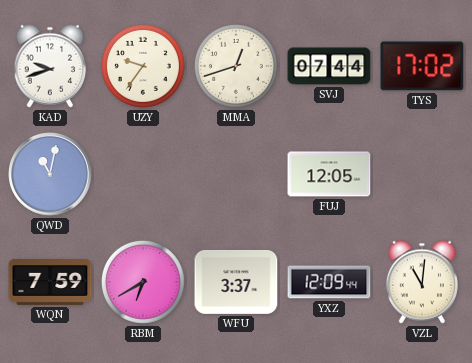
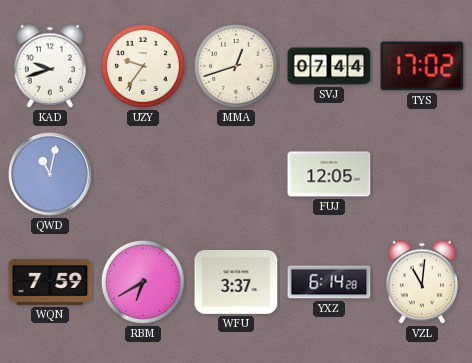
YXZ: 12:09 -> 6:14 (329, 282)
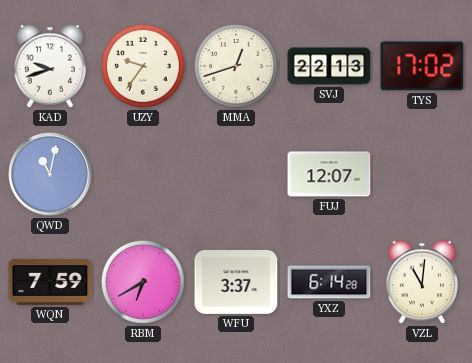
SVJ: 07:44 -> 22:13 (329, 66)
FUJ: 12:05 -> 12:07 (329, 174)
